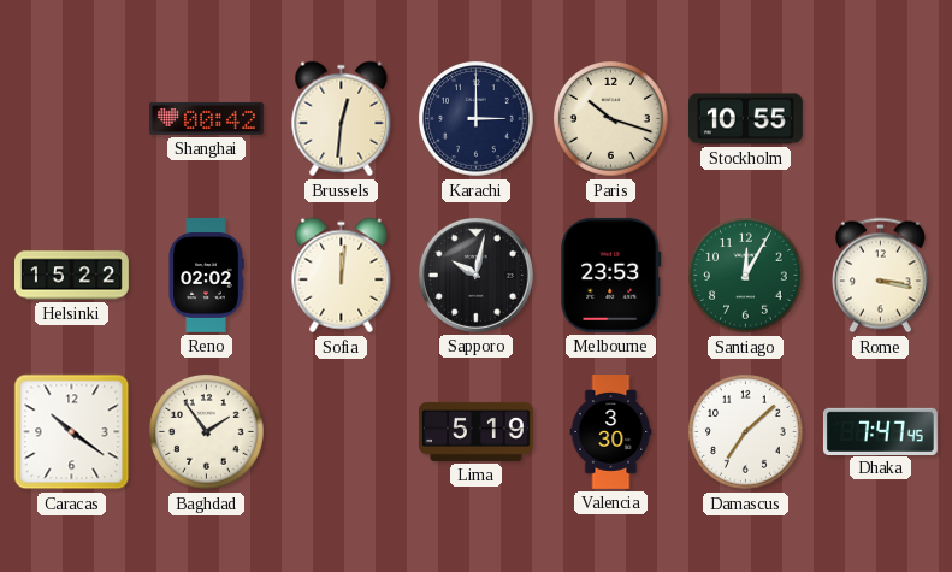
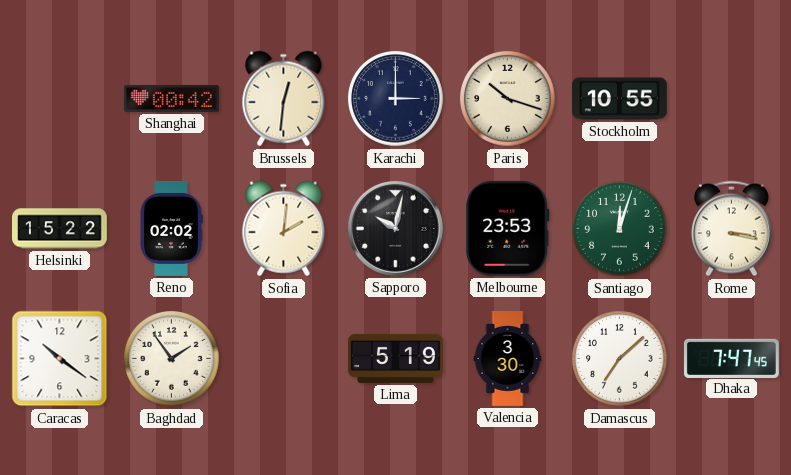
Sofia: 12:01 -> 2:01 (284, 229)
Santiago: 12:05 -> 12:03 (620, 229)
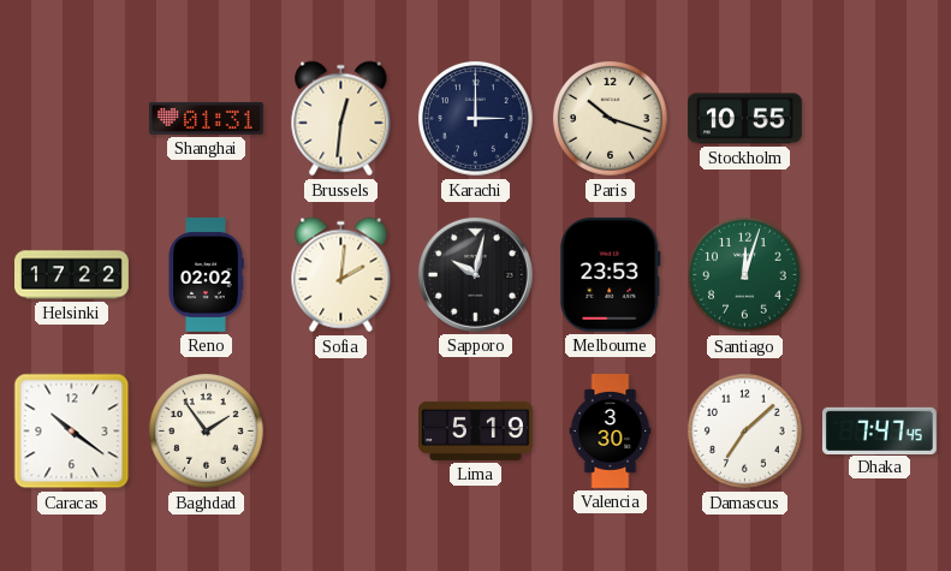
Shanghai: 00:42 -> 01:31 (206, 118)
Helsinki: 15:22 -> 17:22 (72, 275)
Rome: 3:17 -> none (731, 229)
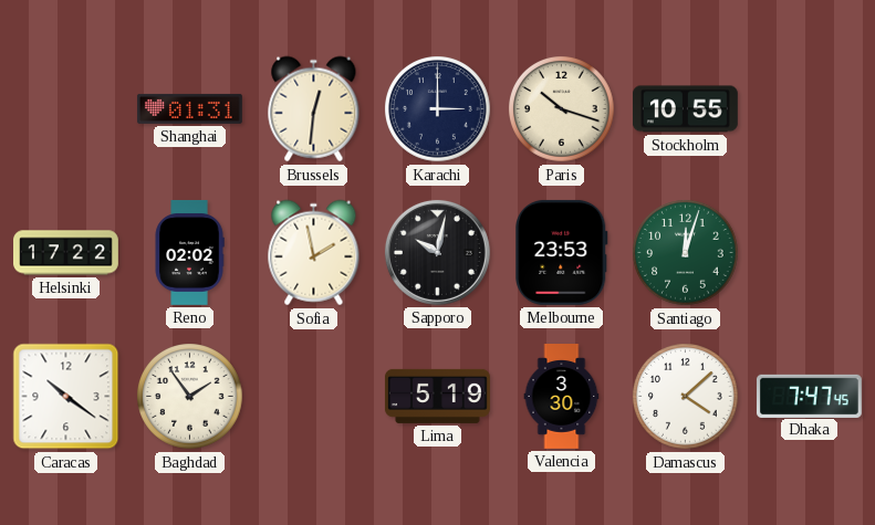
Sofia: 2:01 -> 1:58 (314, 253)
Damascus: 7:08 -> 4:08 (686, 397)
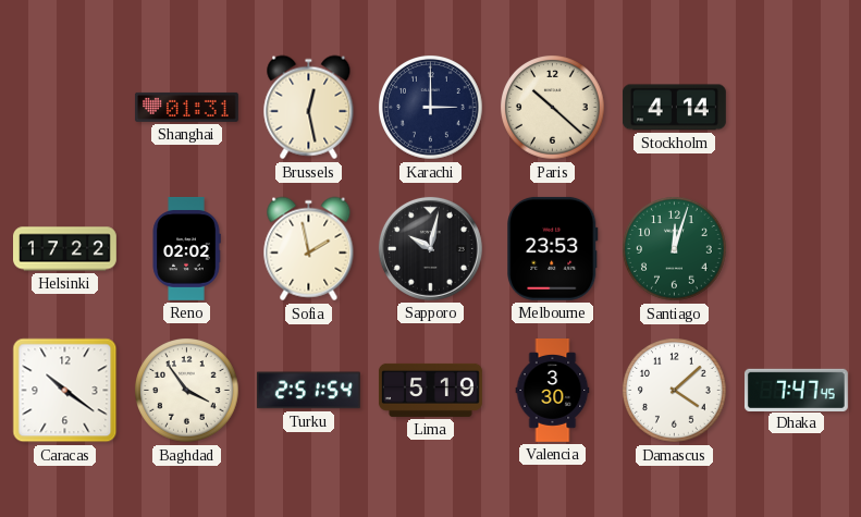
Brussels: 12:31 -> 12:28 (309, 108)
Paris: 10:18 -> 10:22 (553, 108)
Stockholm: 10:55 -> 4:14 (674, 108)
Baghdad: 1:54 -> 3:54 (187, 391)
Turku: none -> 2:51 (308, 391)
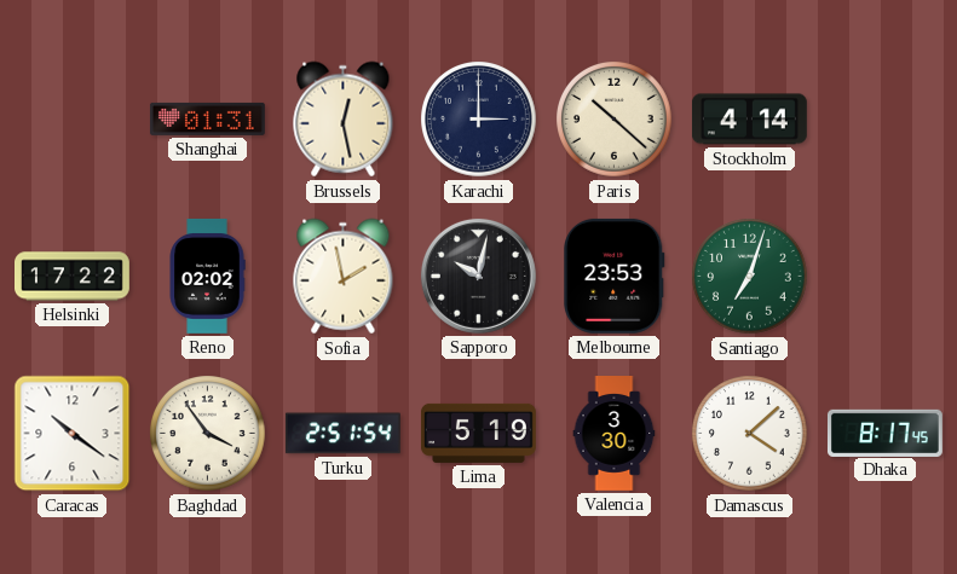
Santiago: 12:03 -> 7:03 (750, 277)
Dhaka: 7:47 -> 8:17 (884, 433)
